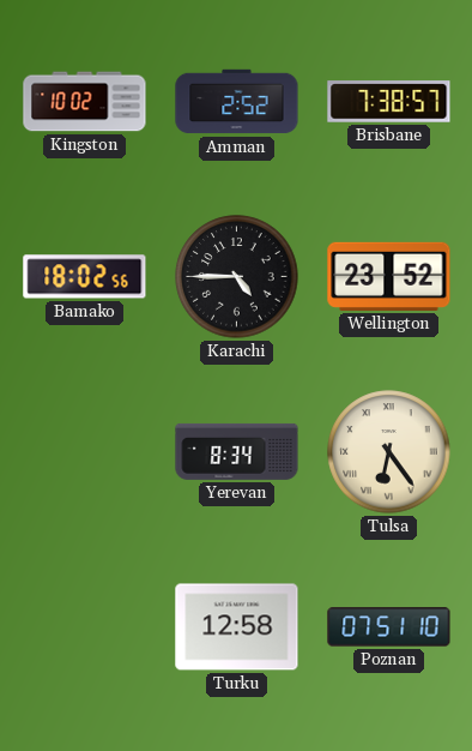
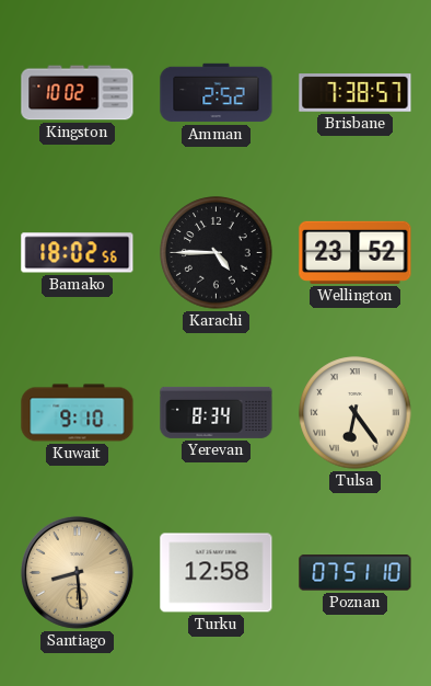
Kuwait: none -> 9:10 (78, 413)
Santiago: none -> 8:29 (77, 572)
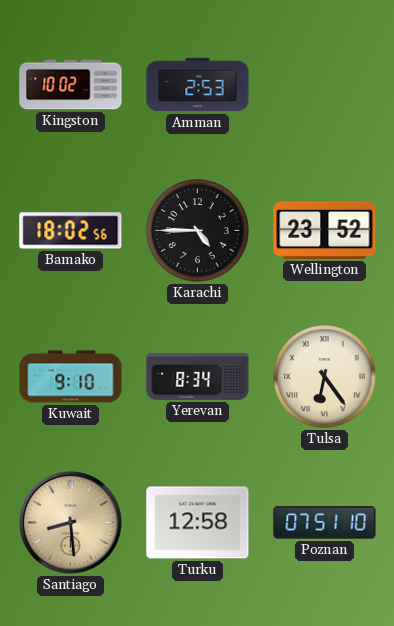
Amman: 2:52 -> 2:53 (198, 85)
Brisbane: 7:38 -> none (356, 93)
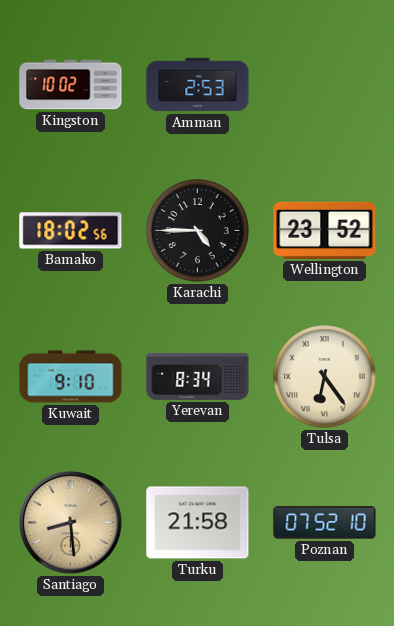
Turku: 12:58 -> 21:58 (198, 523)
Poznan: 07:51 -> 07:52 (325, 523)
